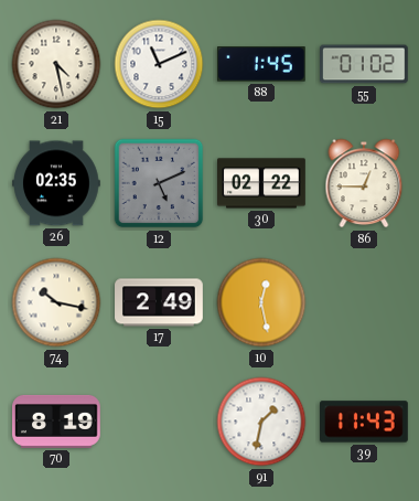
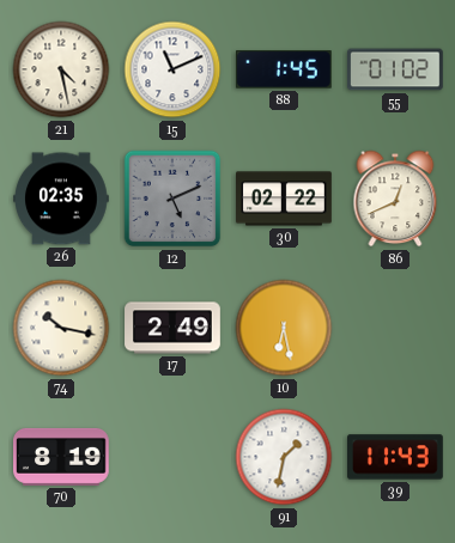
86: 12:45 -> 12:41 (395, 199)
10: 12:28 -> 6:28 (284, 328)
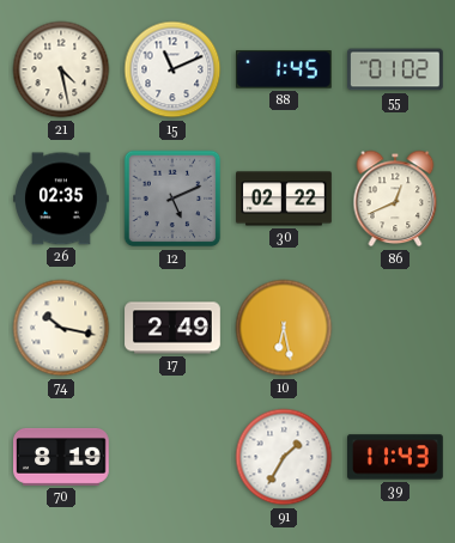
91: 1:32 -> 1:35 (284, 457)
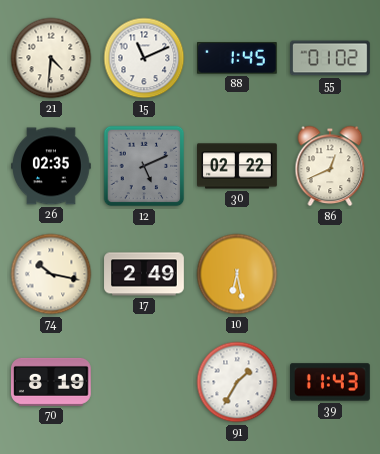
21: 4:28 -> 4:31 (51, 58)
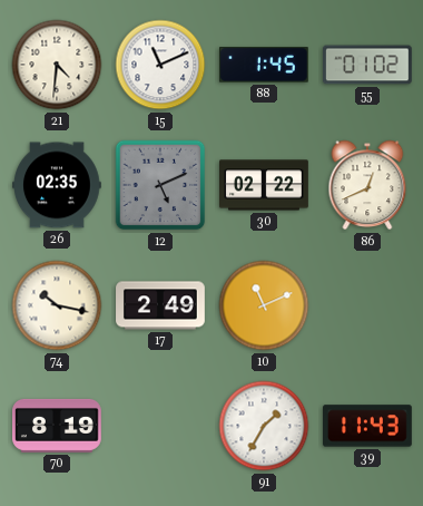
10: 6:28 -> 11:11 (264, 305)
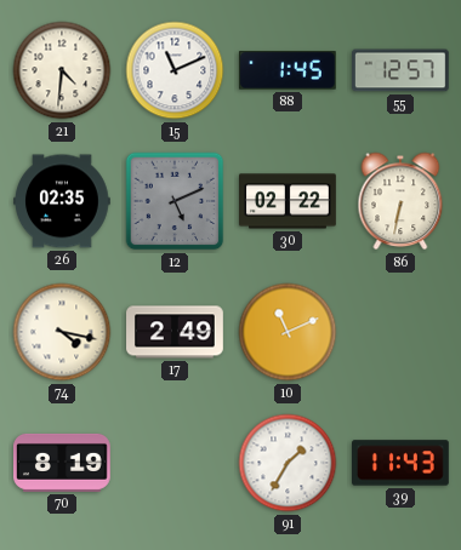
55: 01:02 -> 12:57 (402, 70)
86: 12:41 -> 6:32 (400, 201)
74: 10:17 -> 4:17 (62, 332)
